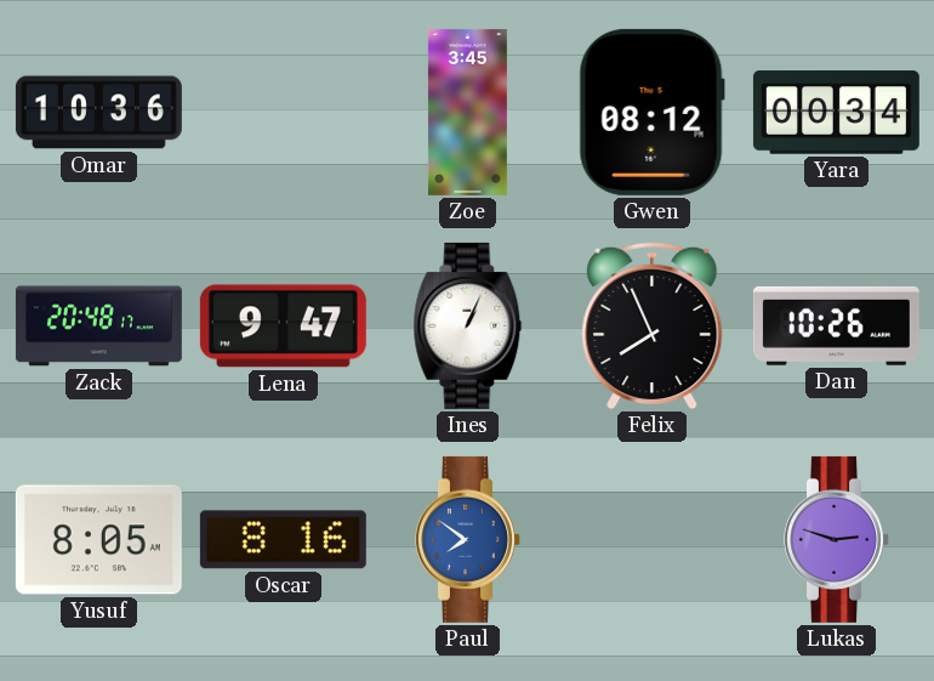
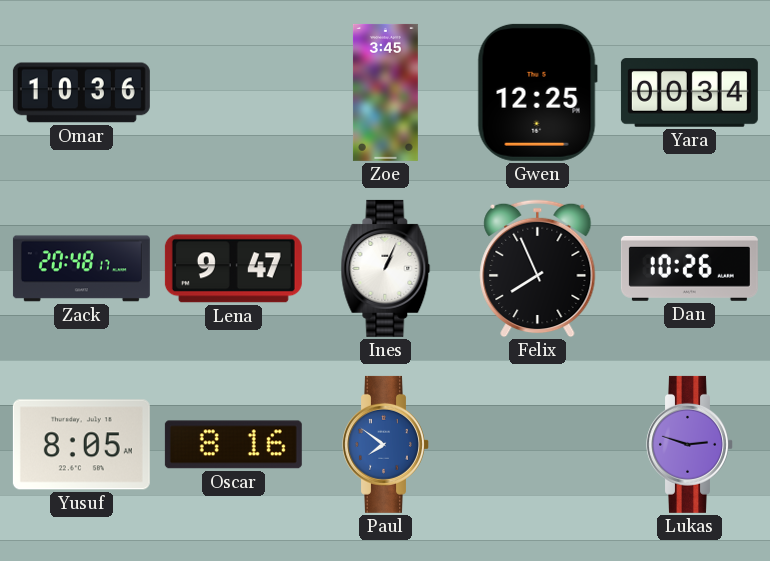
Gwen: 08:12 -> 12:25 (537, 92)
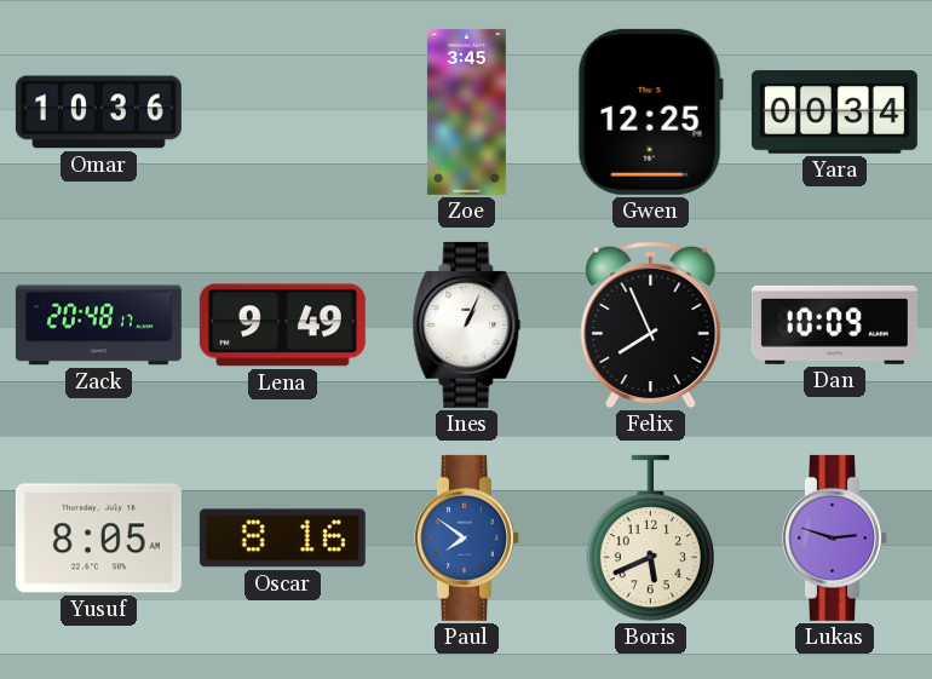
Lena: 9:47 -> 9:49 (282, 326)
Dan: 10:26 -> 10:09 (834, 324)
Boris: none -> 5:41 (650, 539)
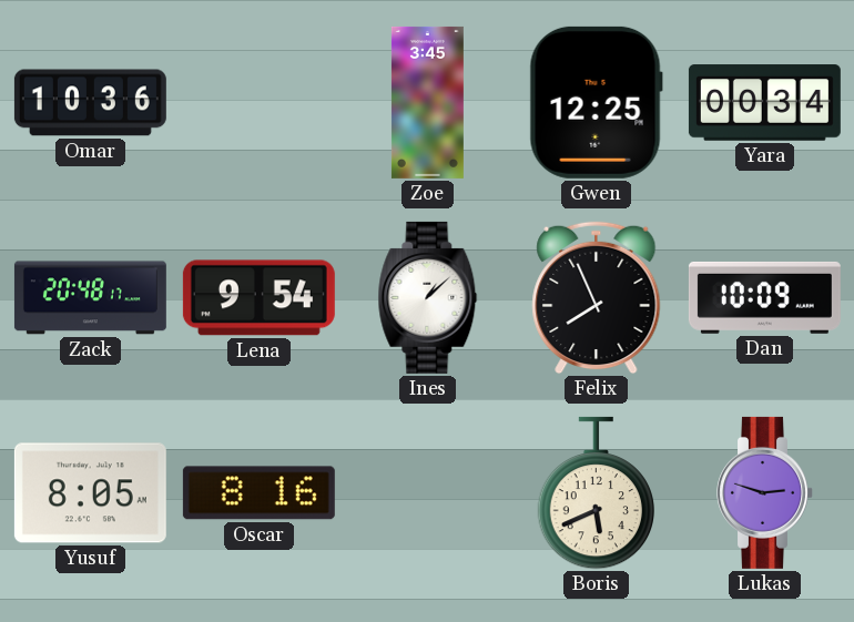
Lena: 9:49 -> 9:54 (258, 298)
Ines: 1:04 -> 1:08 (428, 297)
Paul: 7:51 -> none (467, 537)
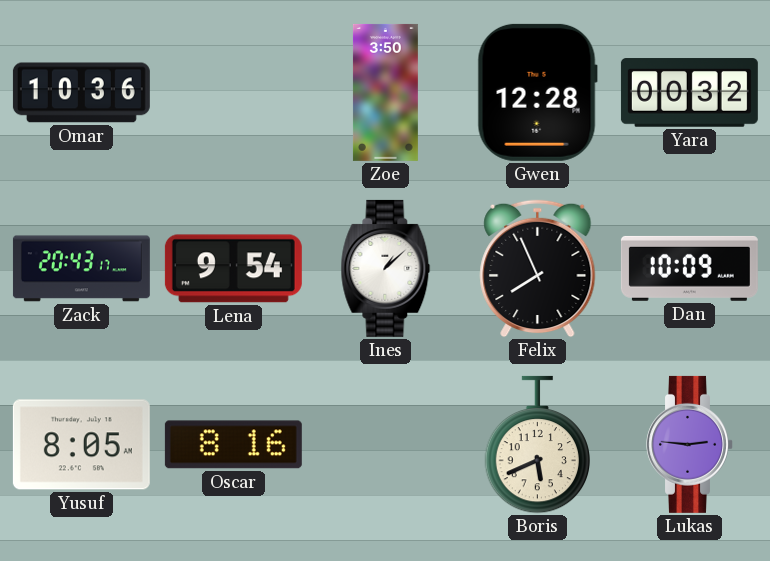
Zoe: 3:45 -> 3:50 (385, 92)
Gwen: 12:25 -> 12:28 (537, 92)
Yara: 00:34 -> 00:32 (689, 93)
Zack: 20:48 -> 20:43 (81, 269)
Lukas: 2:48 -> 2:46 (690, 444)
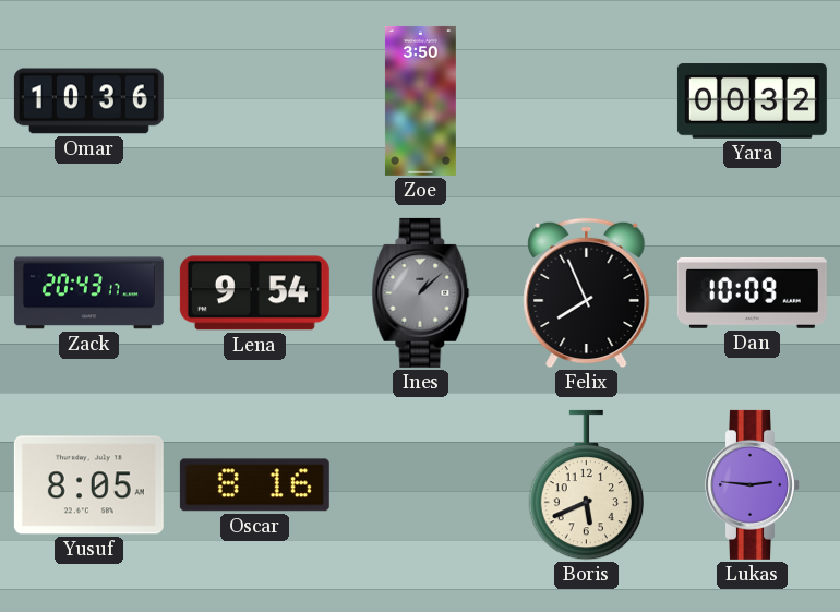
Gwen: 12:28 -> none (537, 92)
Ines dial: white -> grey (421, 292)
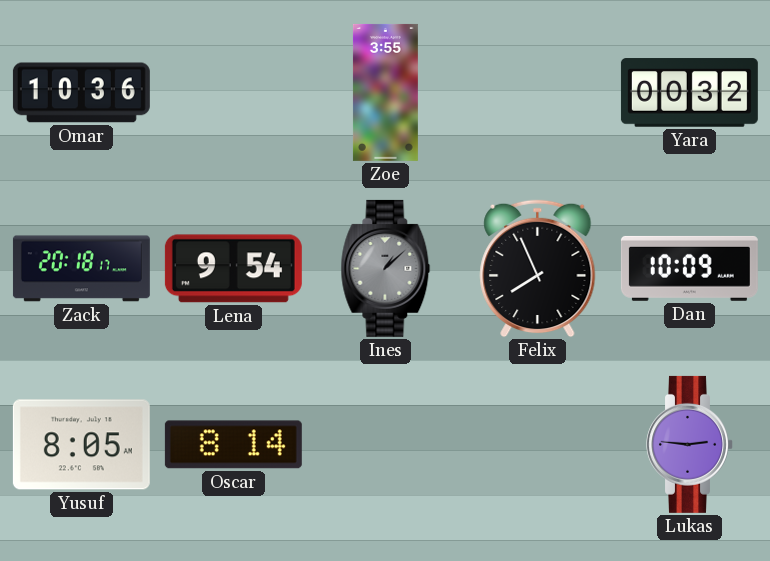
Zoe: 3:50 -> 3:55 (385, 92)
Zack: 20:43 -> 20:18 (81, 269)
Oscar: 8:16 -> 8:14 (233, 445)
Boris: 5:41 -> none (586, 485)
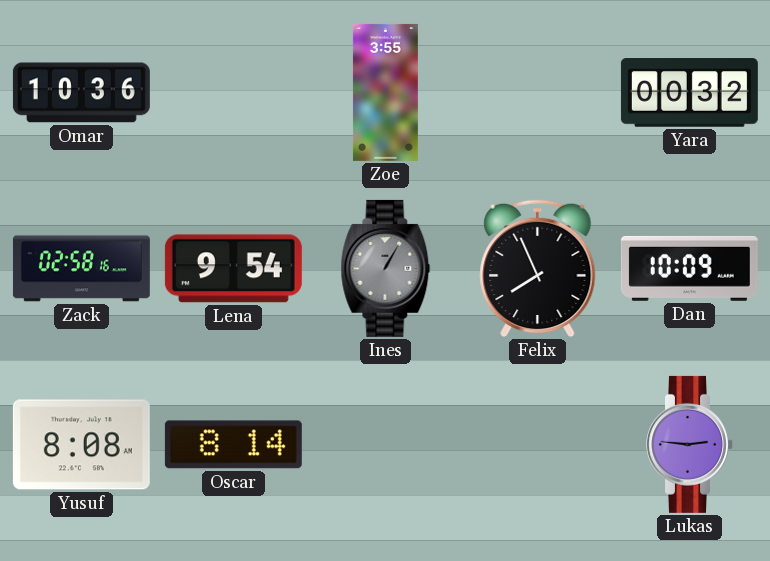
Zack: 20:18 -> 02:58 (81, 269)
Ines: 1:08 -> 1:05 (386, 268)
Yusuf: 8:05 -> 8:08 (81, 445)
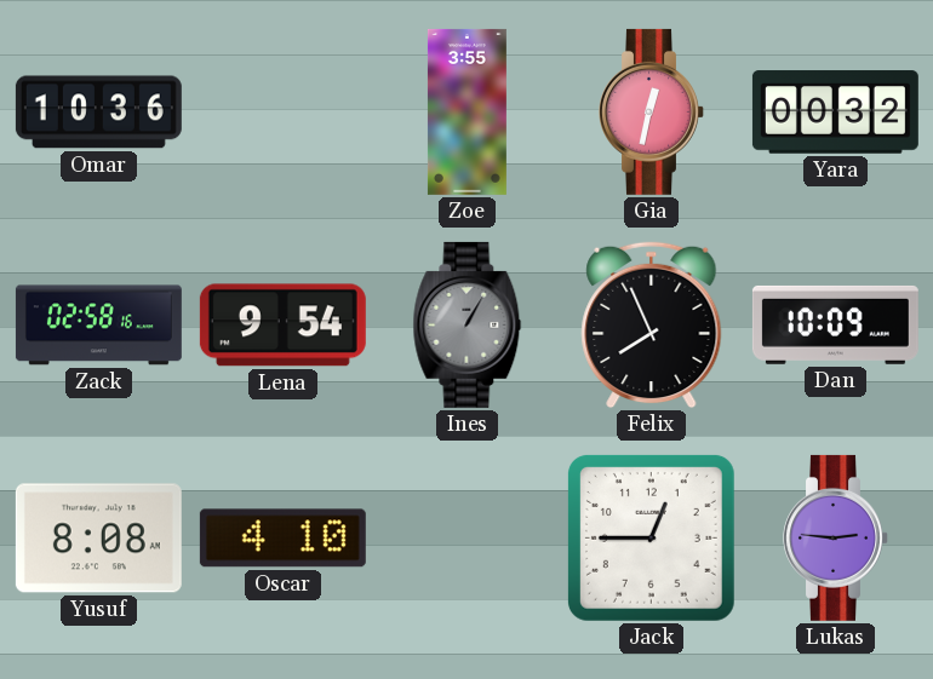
Gia: none -> 12:32 (652, 111)
Oscar: 8:14 -> 4:10 (282, 539)
Jack: none -> 12:45 (651, 537)
